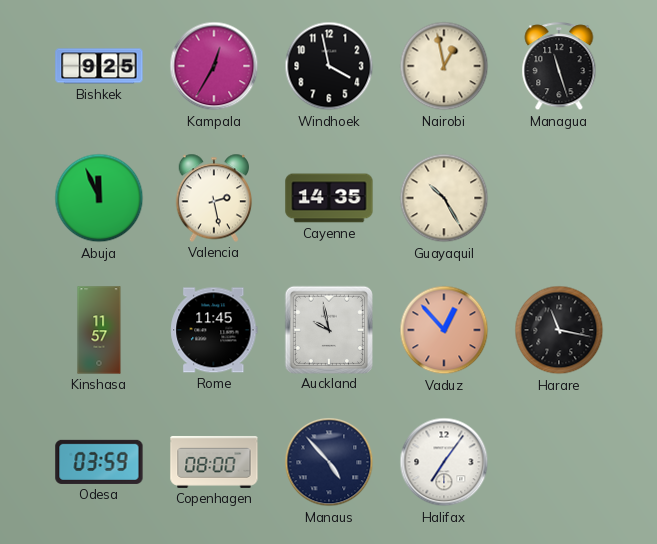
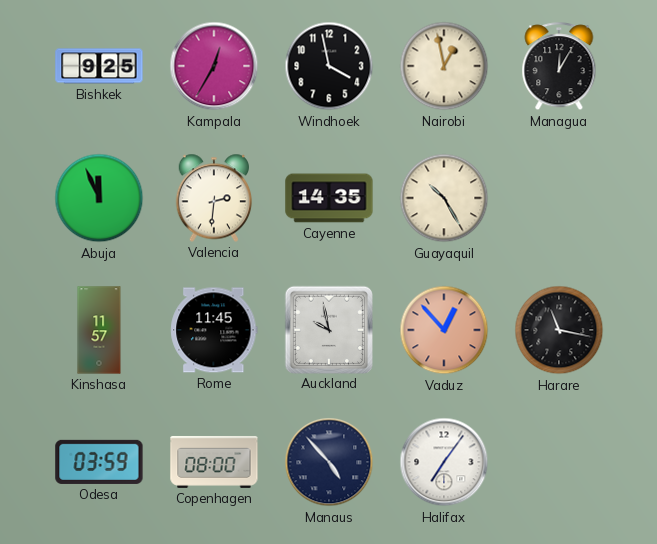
Managua: 11:27 -> 12:05 (559, 67)
Valencia: 2:28 -> 2:31 (214, 198)
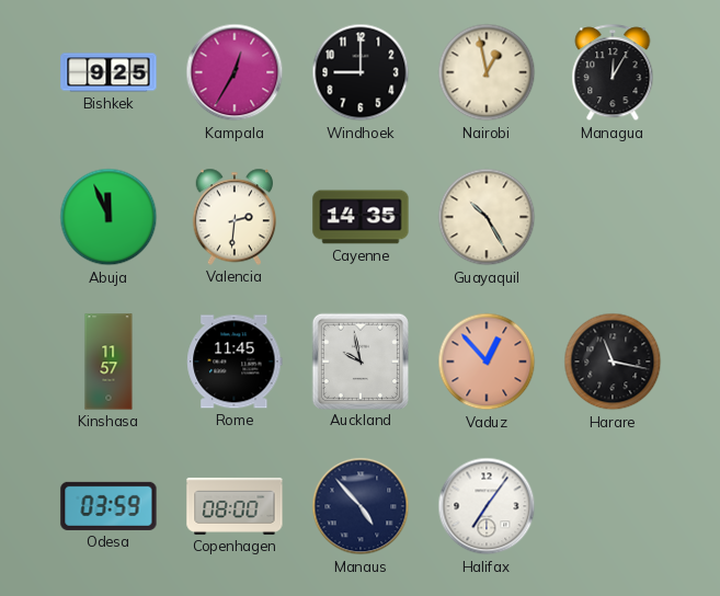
Windhoek: 3:58 -> 9:00 (361, 72)
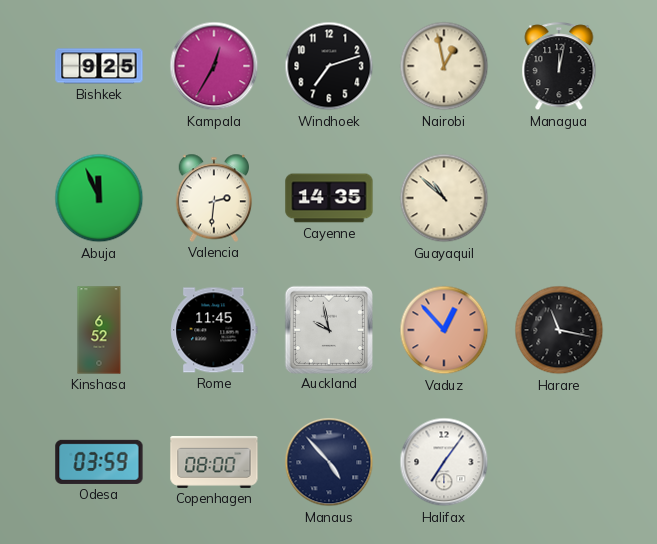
Windhoek: 9:00 -> 7:12 (329, 66)
Managua: 12:05 -> 12:02 (559, 67)
Guayaquil: 10:25 -> 10:52 (444, 198)
Kinshasa: 11:57 -> 6:52 (99, 330)
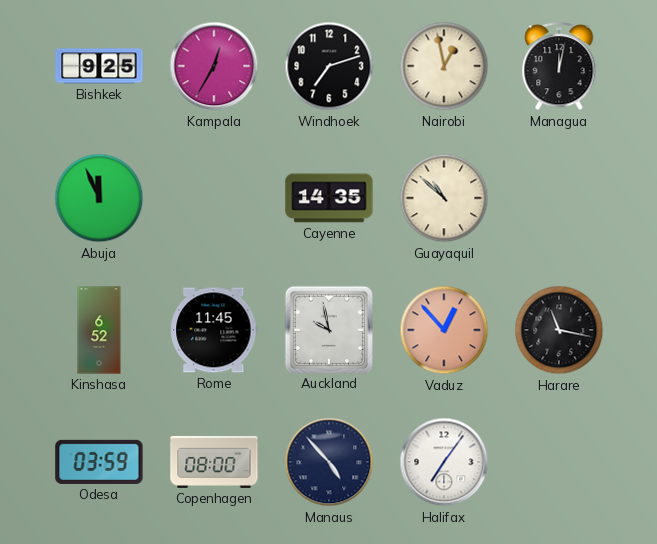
Valencia: 2:31 -> none (214, 198)
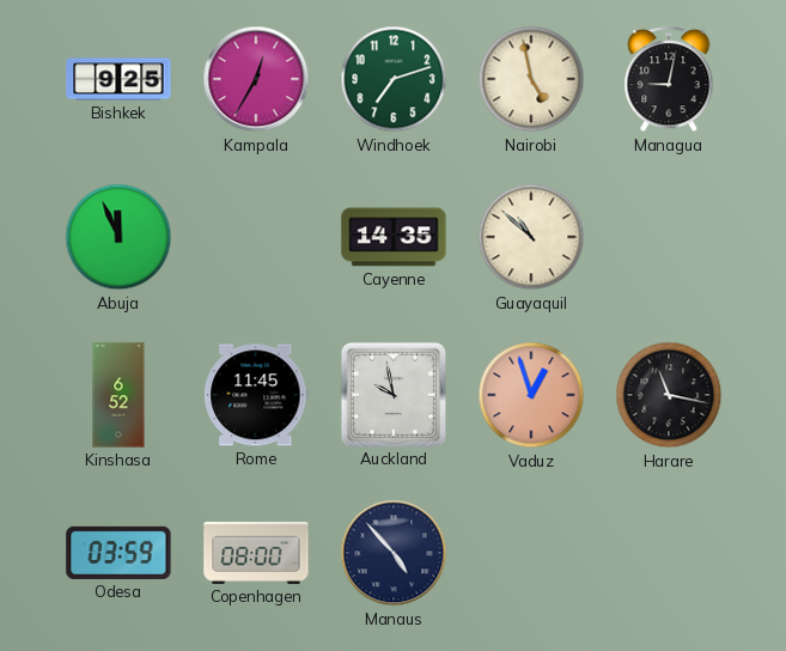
Windhoek dial: black -> green (394, 79)
Nairobi: 12:58 -> 4:58 (531, 79)
Managua: 12:02 -> 9:02 (669, 80)
Vaduz: 12:53 -> 12:57 (531, 395)
Halifax: 7:06 -> none (444, 462)
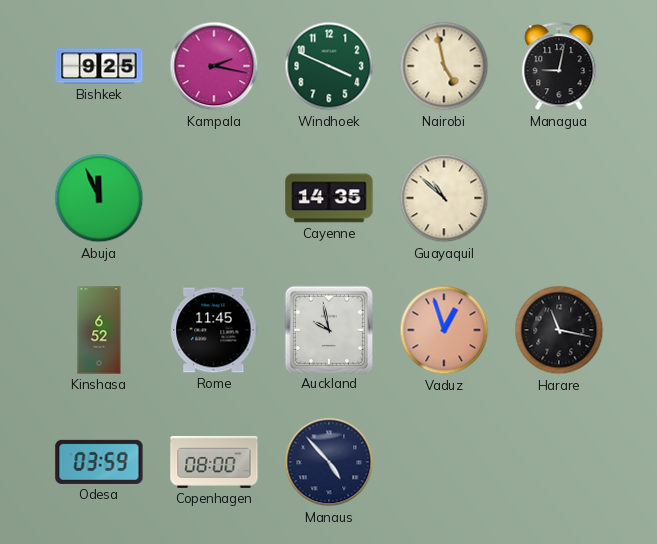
Kampala: 12:35 -> 2:17 (214, 66)
Windhoek: 7:12 -> 3:49 (329, 66)
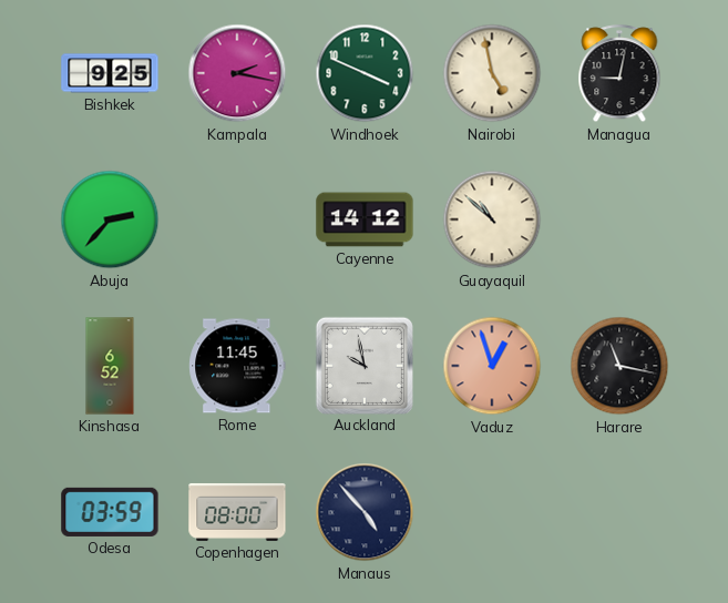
Abuja: 11:56 -> 2:37 (110, 219)
Cayenne: 14:35 -> 14:12 (365, 219)
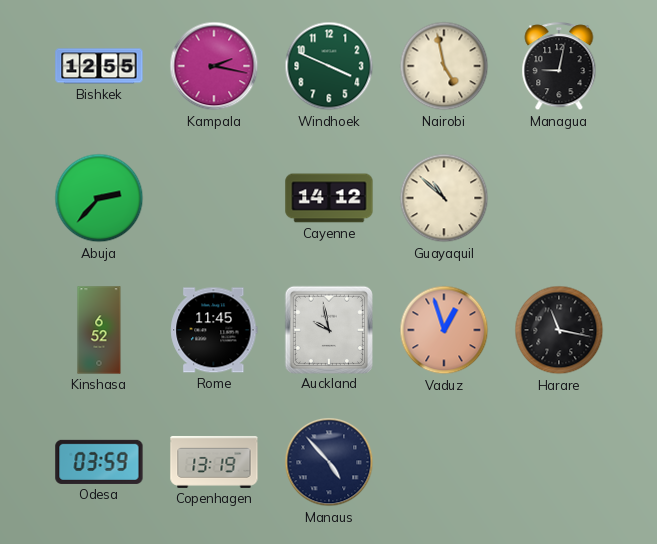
Bishkek: 9:25 -> 12:55 (99, 66)
Copenhagen: 08:00 -> 13:19 (214, 462)
